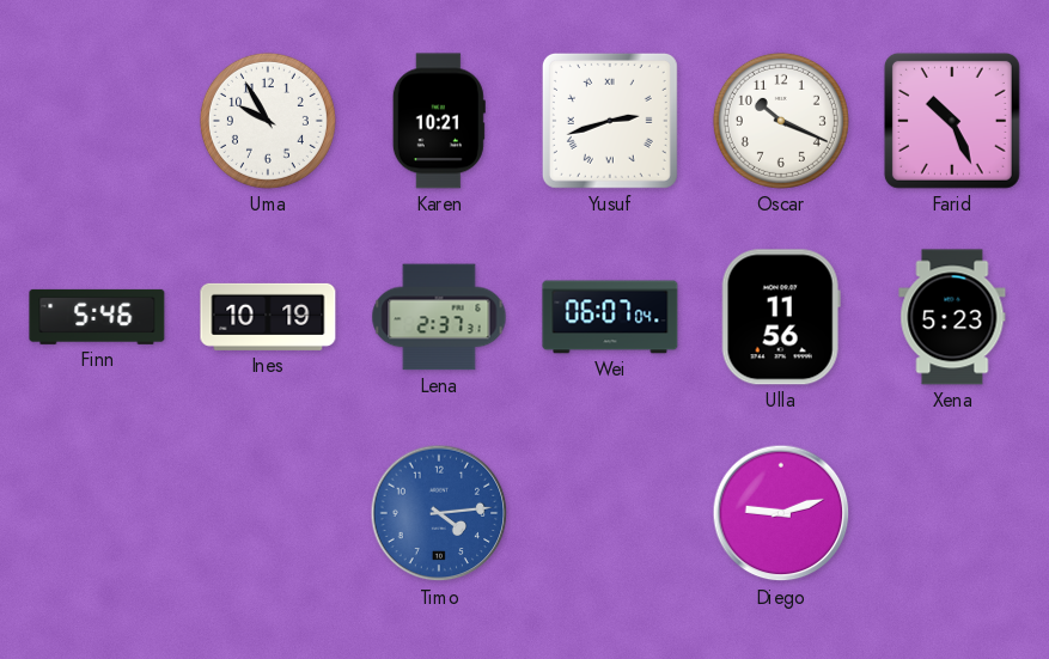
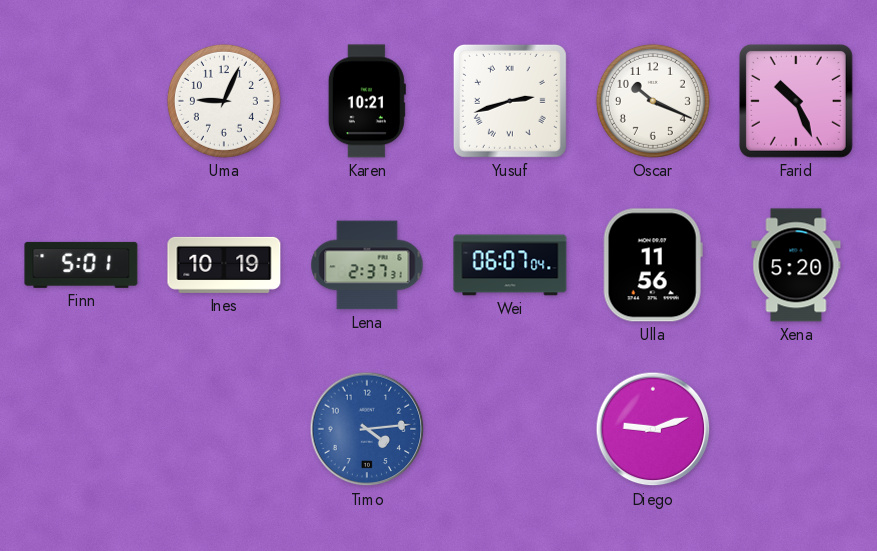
Uma: 9:55 -> 9:04 (224, 101)
Finn: 5:46 -> 5:01 (81, 265)
Xena: 5:23 -> 5:20 (796, 265)
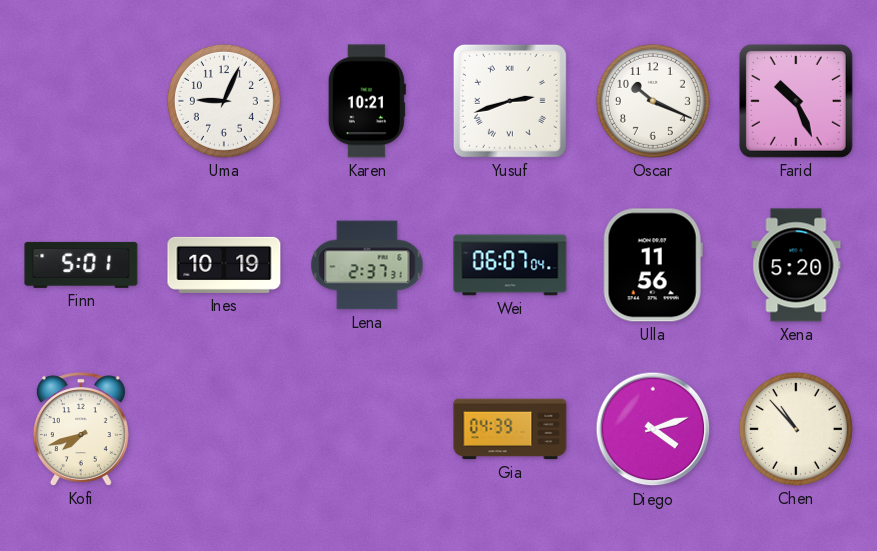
Kofi: none -> 7:42 (81, 429)
Timo: 4:14 -> none (367, 429)
Gia: none -> 04:39 (510, 429)
Diego: 9:12 -> 4:12 (653, 429)
Chen: none -> 10:53 (796, 429)
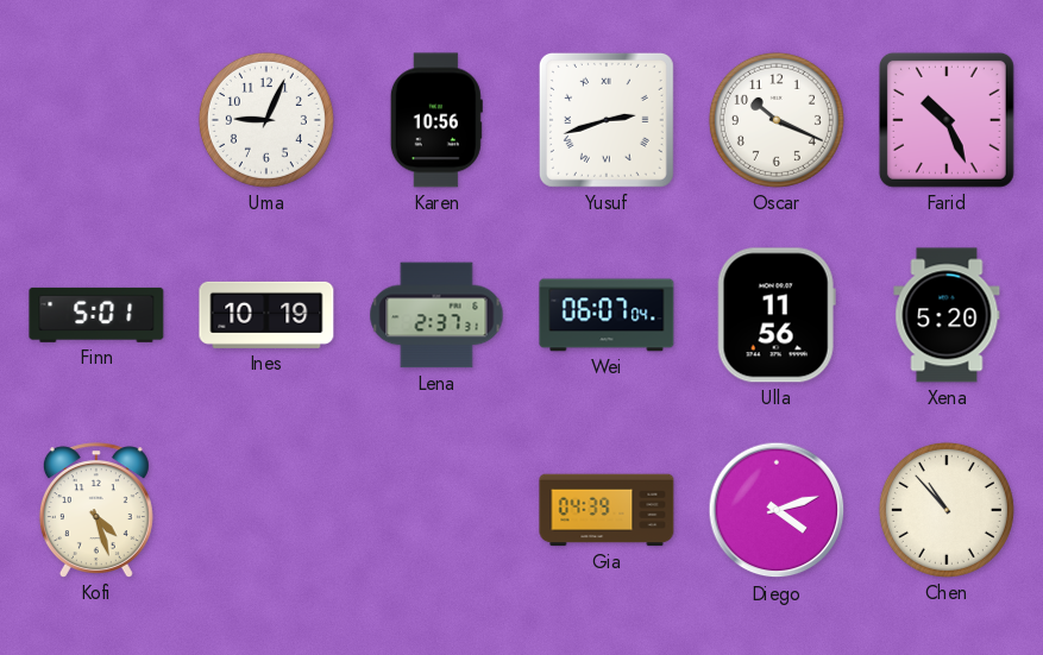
Karen: 10:21 -> 10:56 (436, 120)
Kofi: 7:42 -> 4:27 (96, 510)
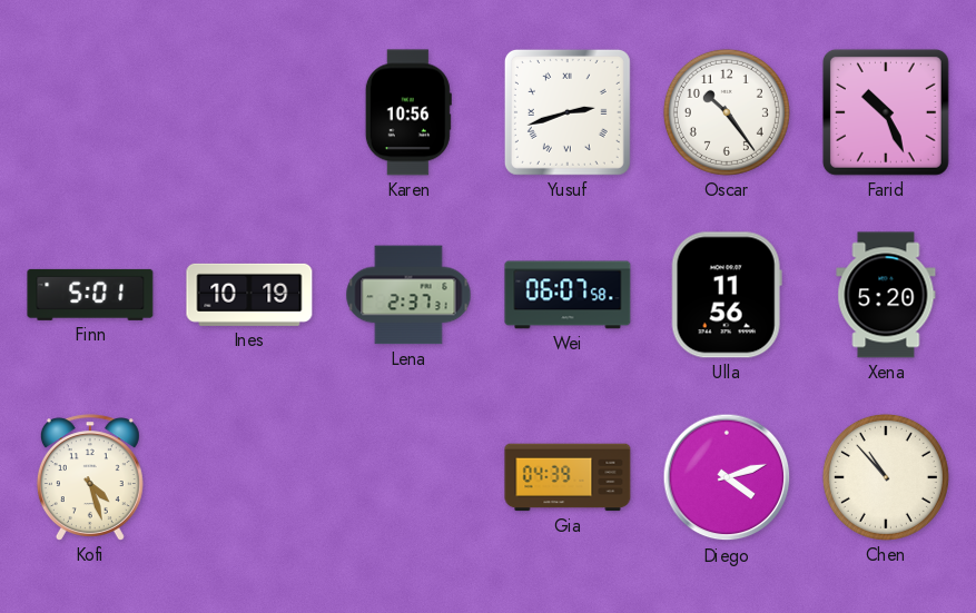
Uma: 9:04 -> none (266, 120)
Oscar: 10:19 -> 10:24 (727, 112)
Wei: 06:07:04 -> 06:07:58 (568, 295)
